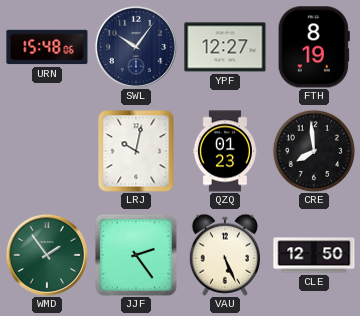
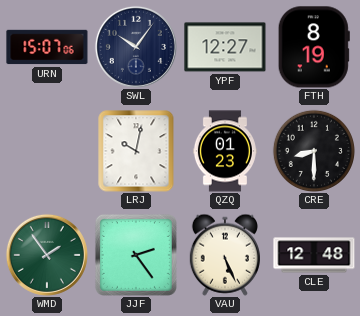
URN: 15:48 -> 15:07 (47, 47)
CRE: 7:59 -> 8:30 (313, 150)
CLE: 12:50 -> 12:48 (314, 255)
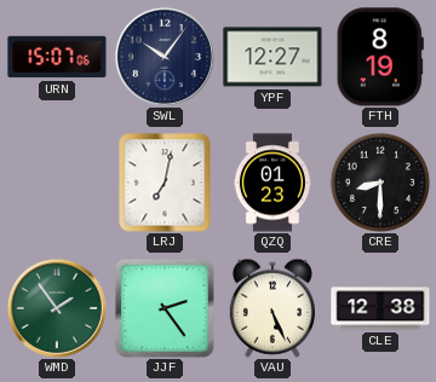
LRJ: 10:02 -> 7:02 (165, 183)
CLE: 12:48 -> 12:38 (380, 308)
